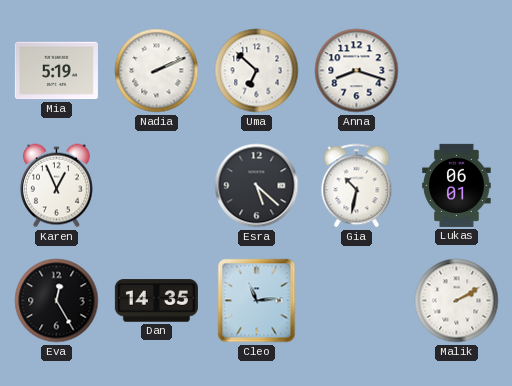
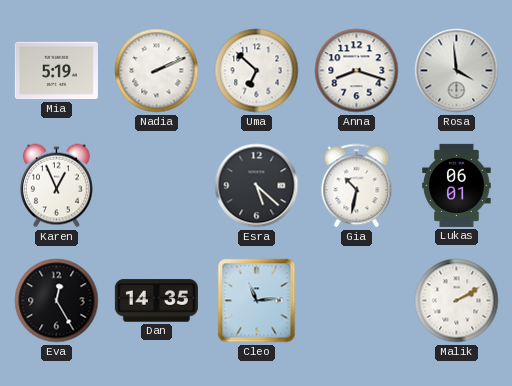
Rosa: none -> 3:59 (457, 71)
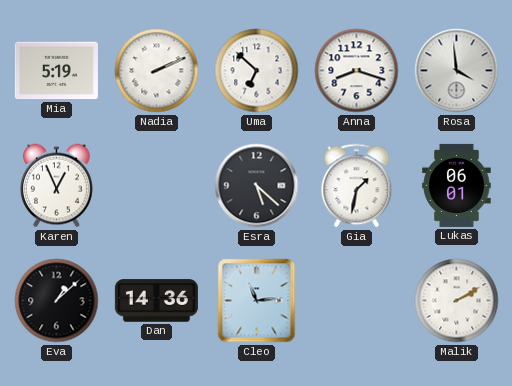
Gia: 10:32 -> 1:32 (357, 186)
Eva: 12:25 -> 1:08 (57, 301)
Dan: 14:35 -> 14:36 (156, 301)
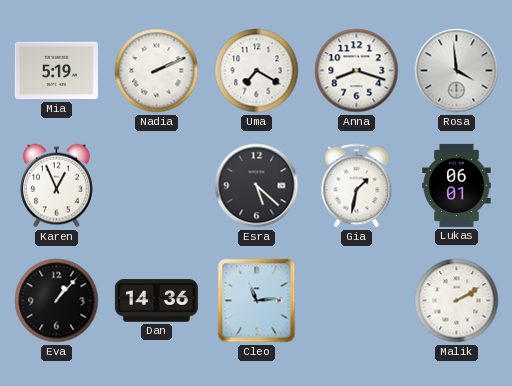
Uma: 6:52 -> 7:20 (257, 71)
Eva: 1:08 -> 1:07 (57, 301)
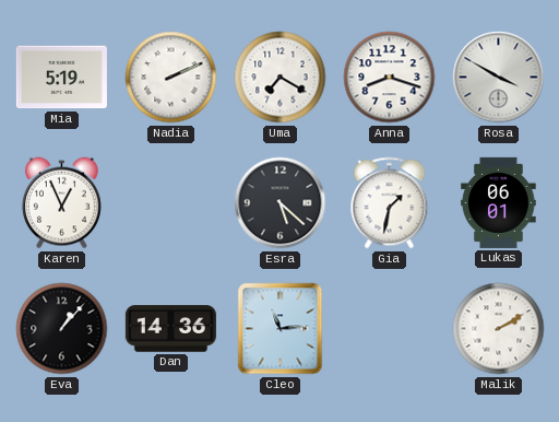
Rosa: 3:59 -> 3:50 (499, 78)
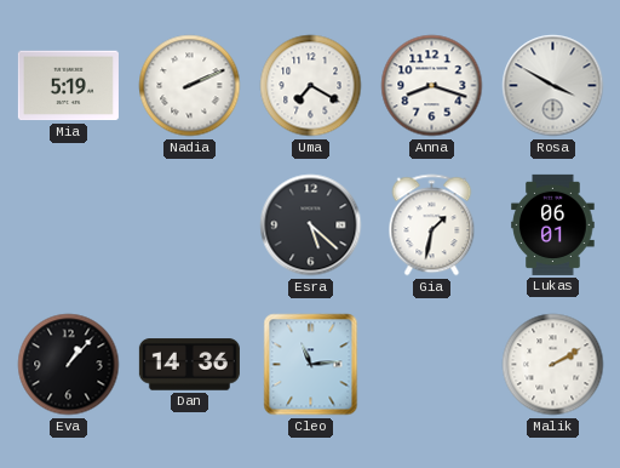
Karen: 12:56 -> none (61, 203)
